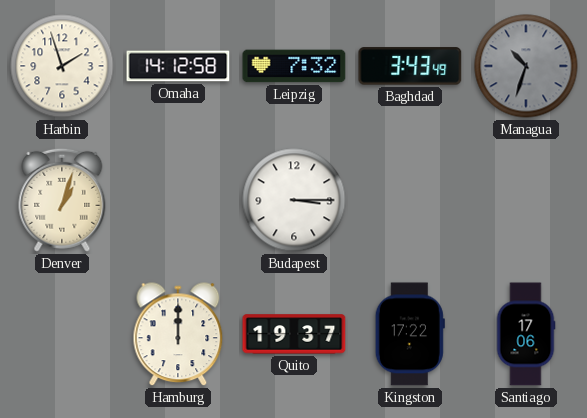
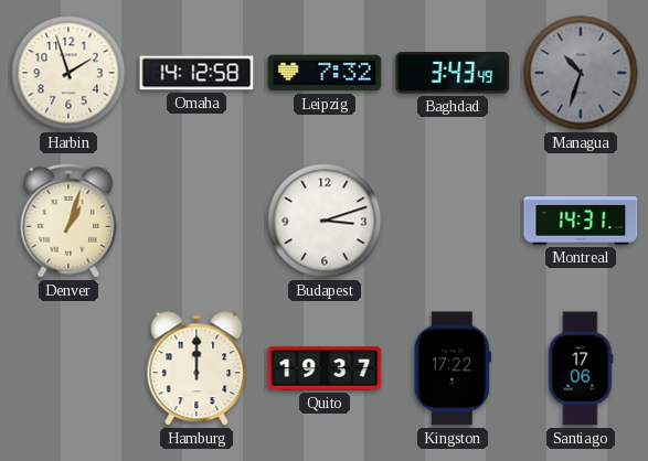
Budapest: 3:15 -> 3:12 (325, 221)
Montreal: none -> 14:31 (581, 221)
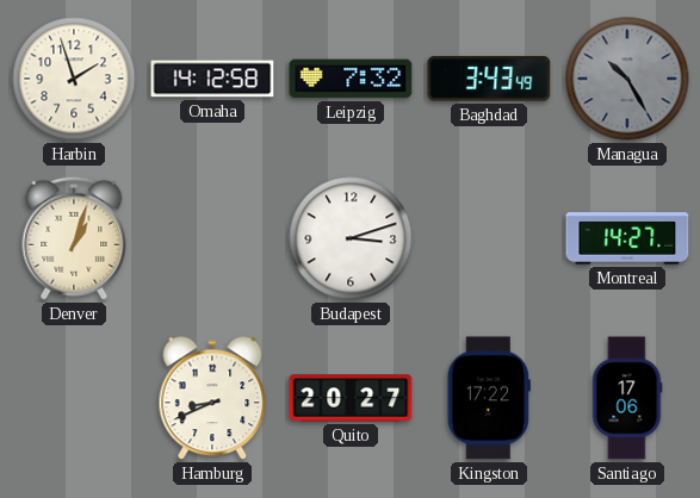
Managua: 10:33 -> 10:25 (627, 79)
Montreal: 14:31 -> 14:27 (627, 238)
Hamburg: 12:00 -> 8:41 (212, 399)
Quito: 19:37 -> 20:27 (351, 398)
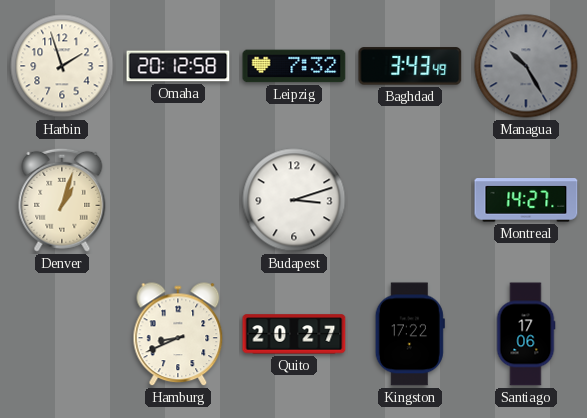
Omaha: 14:12 -> 20:12 (178, 66)
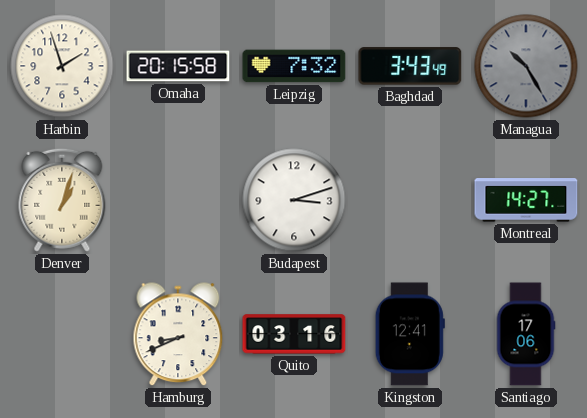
Omaha: 20:12 -> 20:15 (178, 66)
Quito: 20:27 -> 03:16 (294, 334)
Kingston: 17:22 -> 12:41 (410, 334)
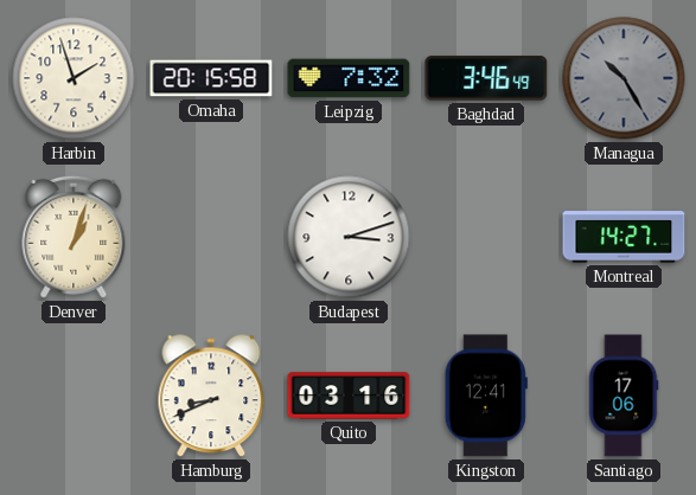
Baghdad: 3:43 -> 3:46 (486, 78)
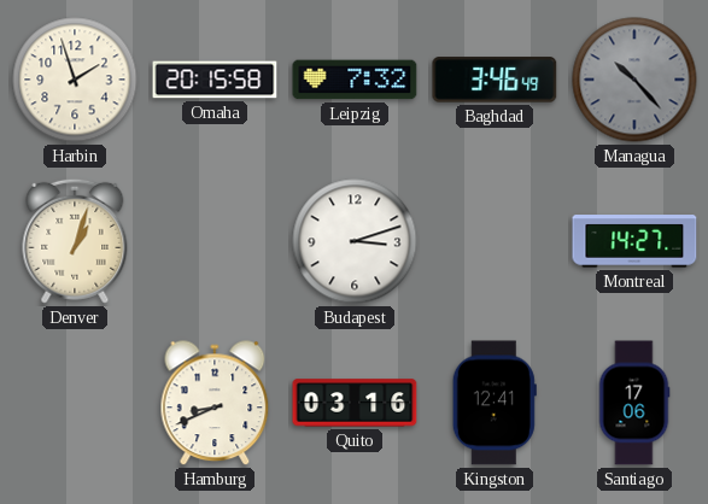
Managua: 10:25 -> 10:23 (634, 80)
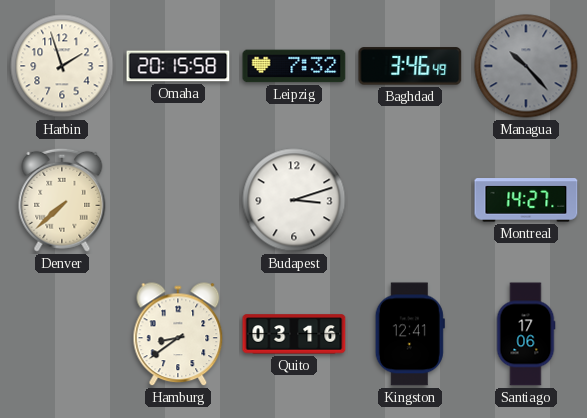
Denver: 1:03 -> 7:38 (62, 200)
Hamburg: 8:41 -> 8:39 (178, 335)
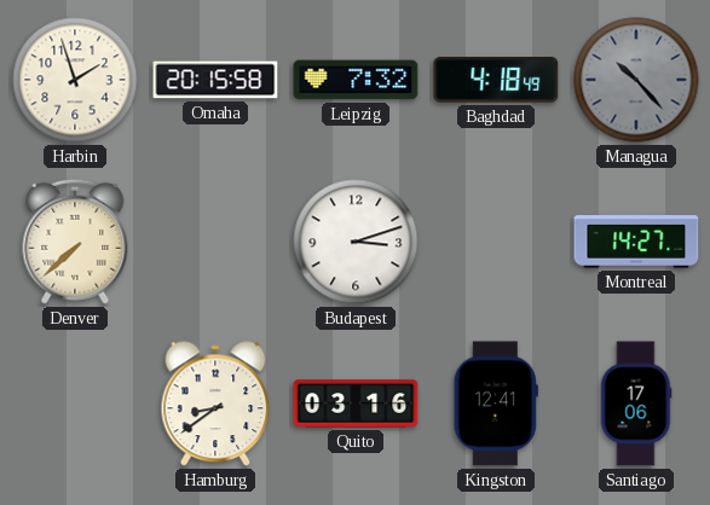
Baghdad: 3:46 -> 4:18 (496, 80)
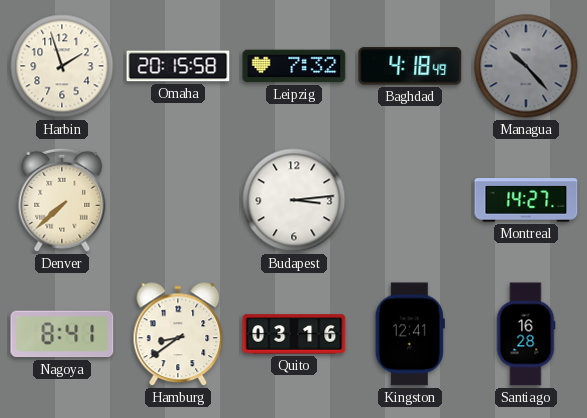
Budapest: 3:12 -> 3:14 (294, 200)
Nagoya: none -> 8:41 (62, 334)
Santiago: 17:06 -> 16:28 (526, 334)
